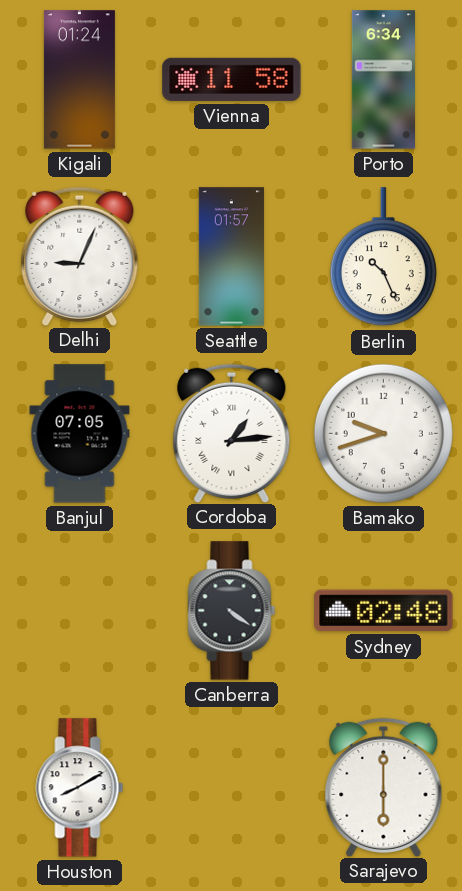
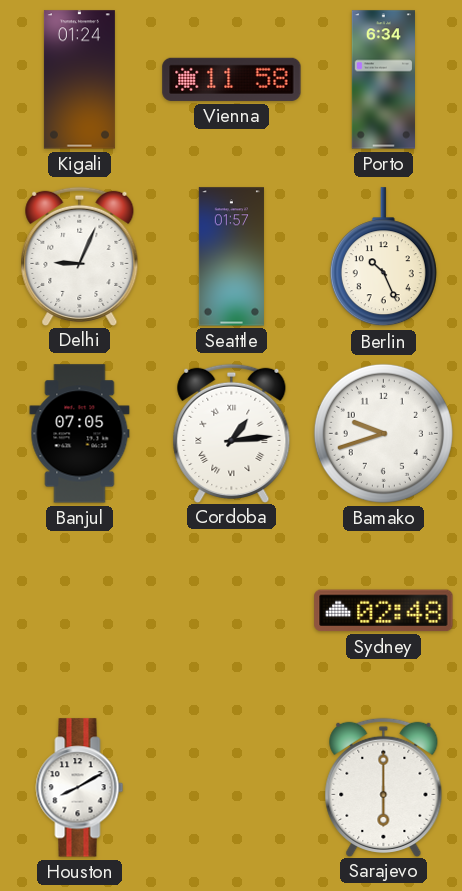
Canberra: 4:21 -> none (232, 611)
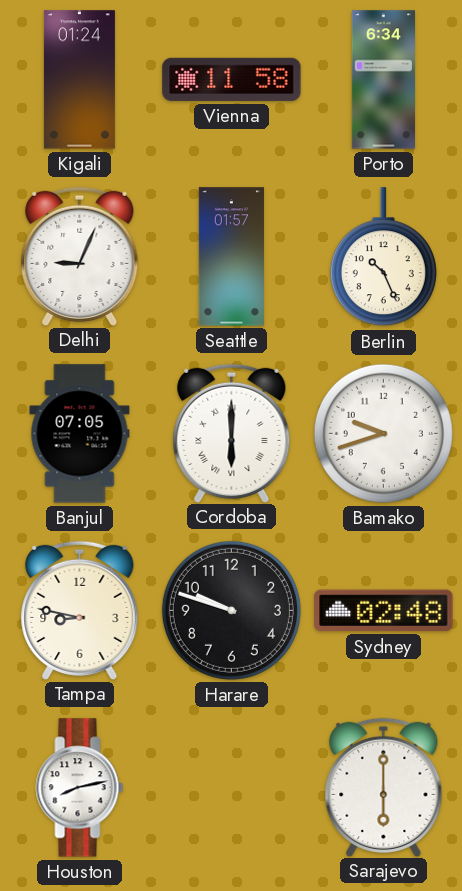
Cordoba: 1:14 -> 6:00 (232, 433)
Tampa: none -> 8:47 (80, 610)
Harare: none -> 9:48 (231, 610)
Houston: 8:10 -> 8:13 (80, 788)
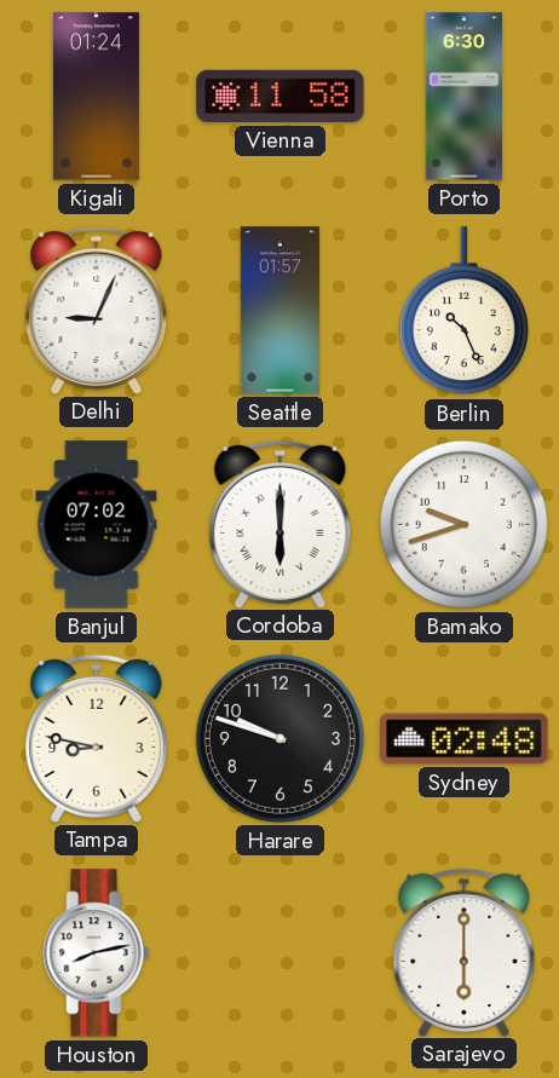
Porto: 6:34 -> 6:30 (463, 97)
Banjul: 07:05 -> 07:02 (97, 525)
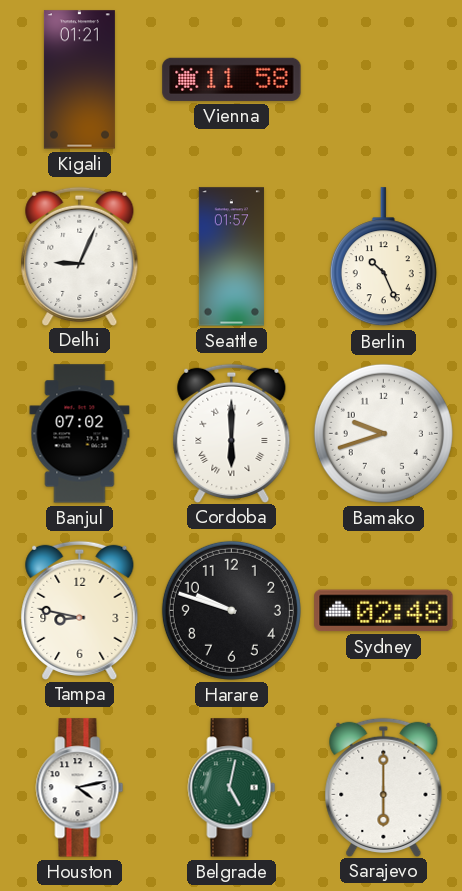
Kigali: 01:24 -> 01:21 (79, 80)
Porto: 6:30 -> none (463, 97)
Houston: 8:13 -> 4:13 (80, 788)
Belgrade: none -> 5:02 (232, 788)
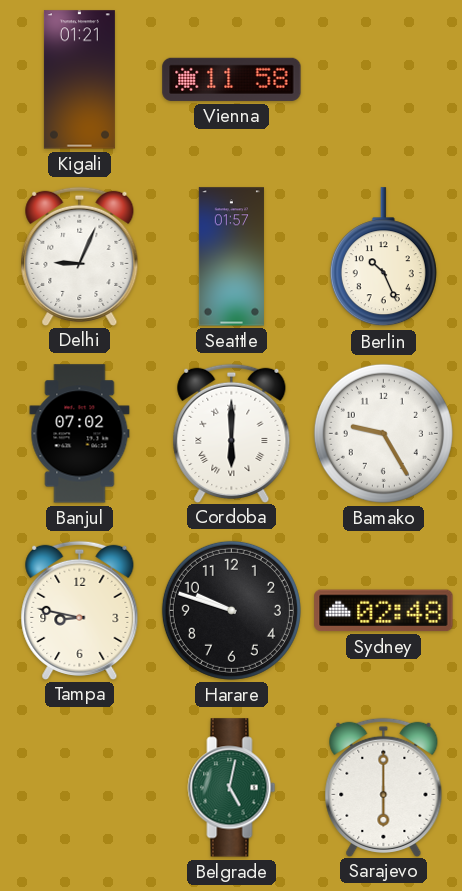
Bamako: 9:42 -> 9:25 (383, 433)
Houston: 4:13 -> none (80, 788)
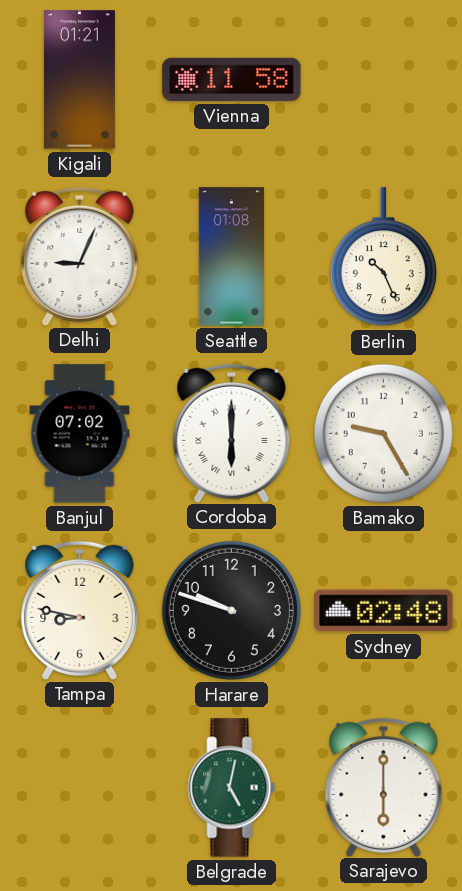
Seattle: 01:57 -> 01:08 (231, 257)
